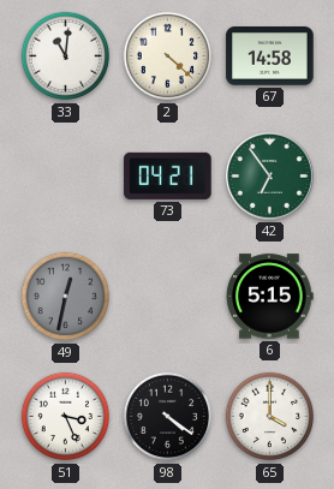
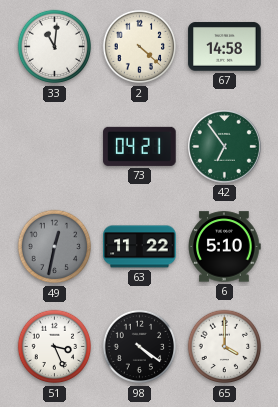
63: none -> 11:22 (140, 247)
6: 5:15 -> 5:10 (224, 247)
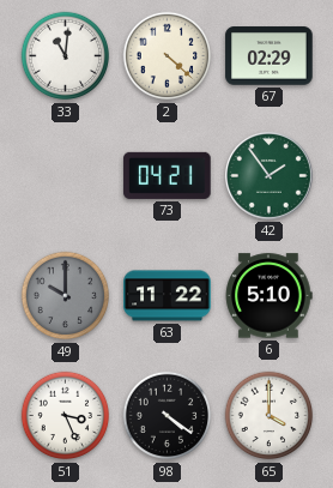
67: 14:58 -> 02:29 (270, 56)
42: 6:54 -> 1:54 (270, 176)
49: 12:32 -> 10:00 (66, 296)
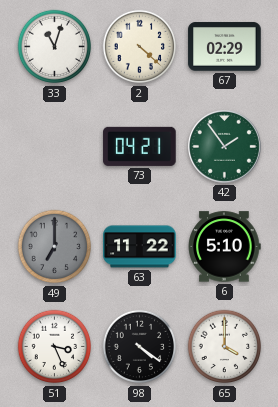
33: 11:01 -> 11:03 (55, 47)
49: 10:00 -> 7:00 (55, 247)
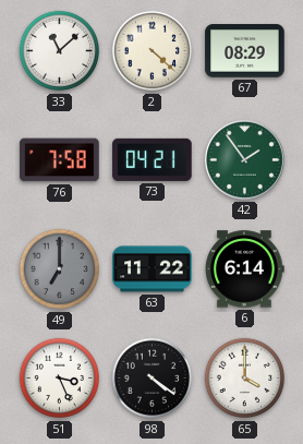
33: 11:03 -> 11:08 (60, 51)
67: 02:29 -> 08:29 (245, 51)
76: none -> 7:58 (60, 160)
6: 5:10 -> 6:14 (244, 269)
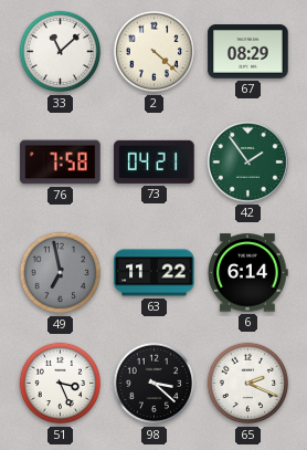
49: 7:00 -> 6:58 (61, 273)
98: 4:21 -> 3:22 (155, 384)
65: 4:00 -> 2:19 (248, 384)
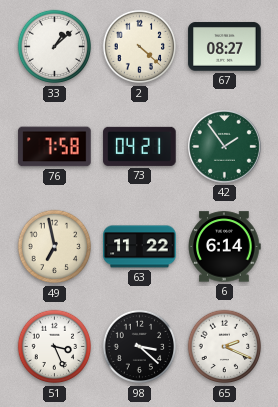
33: 11:08 -> 1:08 (55, 47)
67: 08:29 -> 08:27 (225, 47)
49 dial: grey -> cream (55, 247)
